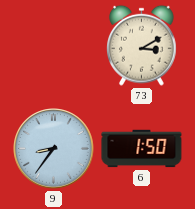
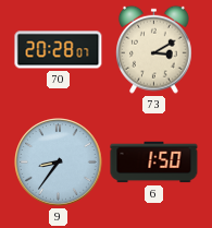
70: none -> 20:28 (59, 50)
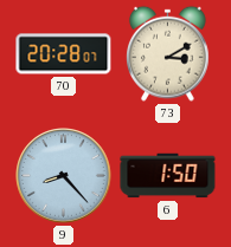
9: 8:36 -> 8:23 (64, 176)
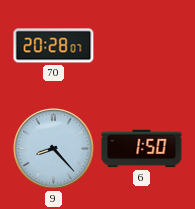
73: 3:10 -> none (168, 53)
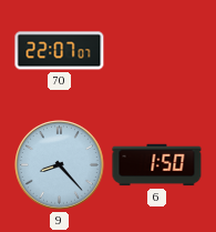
70: 20:28 -> 22:07 (60, 51)
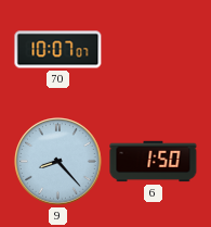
70: 22:07 -> 10:07 (58, 50)
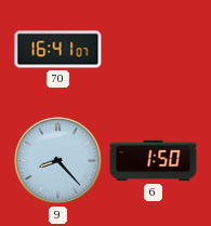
70: 10:07 -> 16:41 (58, 50)
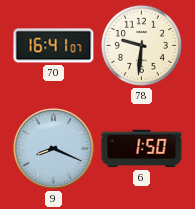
78: none -> 9:31 (141, 45)
9: 8:23 -> 8:19 (54, 149)
